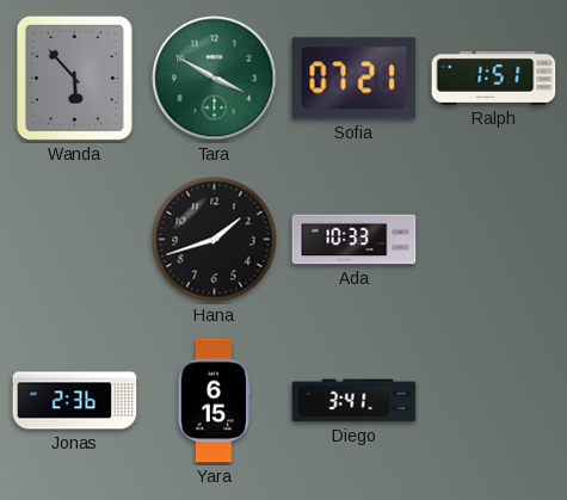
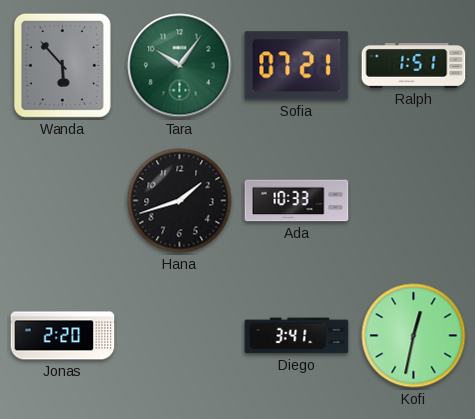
Tara: 3:50 -> 10:06 (180, 66)
Jonas: 2:36 -> 2:20 (63, 336)
Yara: 6:15 -> none (214, 401)
Kofi: none -> 12:32 (414, 336)
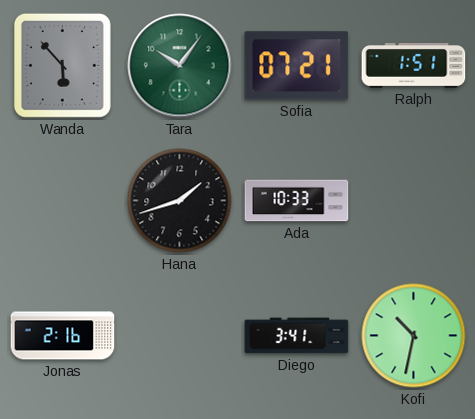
Jonas: 2:20 -> 2:16 (63, 336)
Kofi: 12:32 -> 10:32 (414, 336)
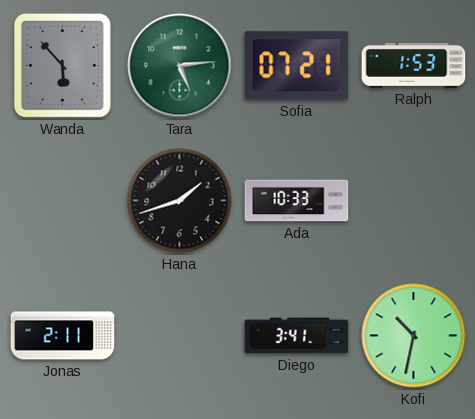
Tara: 10:06 -> 5:14 (180, 66)
Ralph: 1:51 -> 1:53 (414, 65)
Jonas: 2:16 -> 2:11 (63, 336)
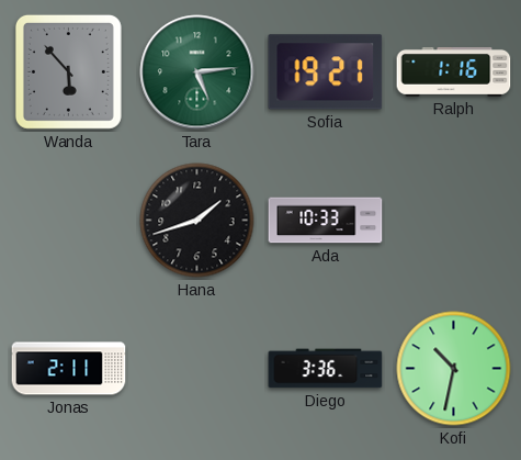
Sofia: 07:21 -> 19:21 (326, 72)
Ralph: 1:53 -> 1:16 (454, 71)
Diego: 3:41 -> 3:36 (326, 369)
